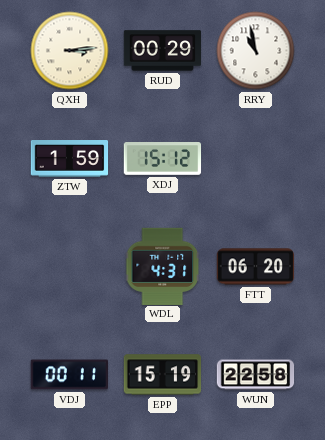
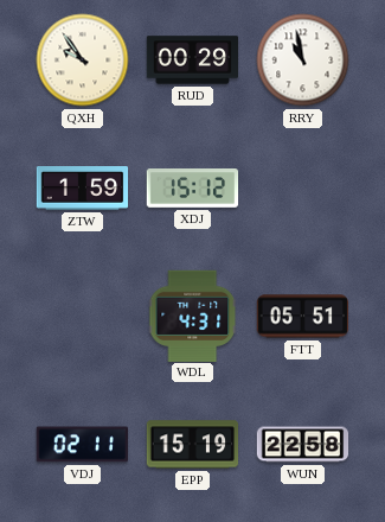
QXH: 3:14 -> 9:54 (83, 61)
FTT: 06:20 -> 05:51 (303, 317)
VDJ: 00:11 -> 02:11 (82, 445)
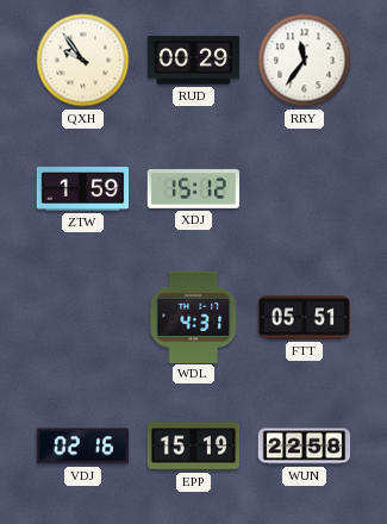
RRY: 10:58 -> 11:36 (305, 61)
VDJ: 02:11 -> 02:16 (82, 447)
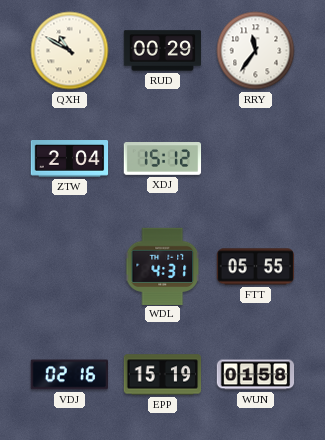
QXH: 9:54 -> 10:50 (70, 51)
ZTW: 1:59 -> 2:04 (70, 159)
FTT: 05:51 -> 05:55 (256, 267)
WUN: 22:58 -> 01:58 (256, 375)
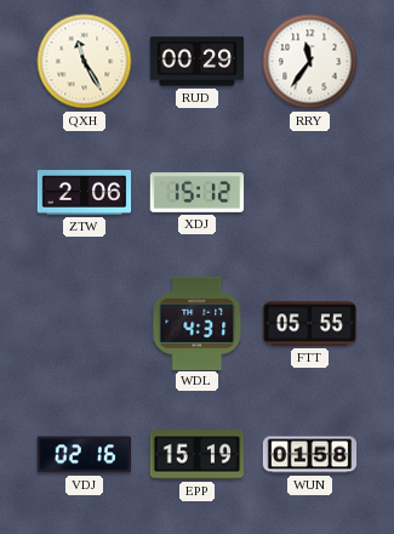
QXH: 10:50 -> 11:25 (85, 62)
ZTW: 2:04 -> 2:06 (85, 193)
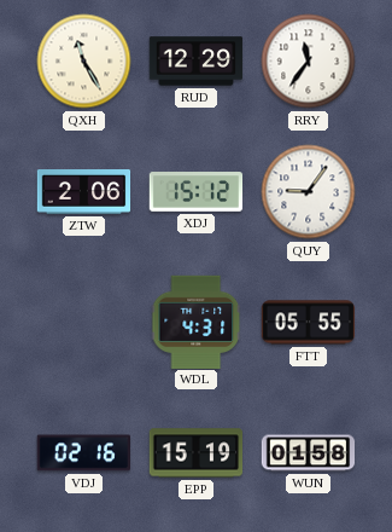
RUD: 00:29 -> 12:29 (197, 62)
QUY: none -> 9:06 (309, 192)
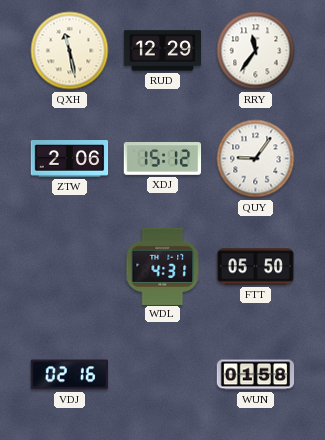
QXH: 11:25 -> 11:28 (70, 51)
FTT: 05:55 -> 05:50 (256, 267)
EPP: 15:19 -> none (197, 453)
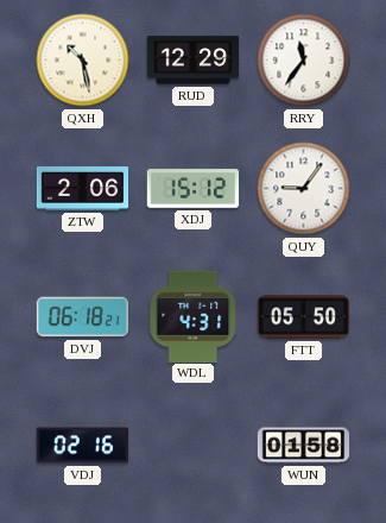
QXH: 11:28 -> 10:28 (83, 61)
DVJ: none -> 06:18 (82, 317)
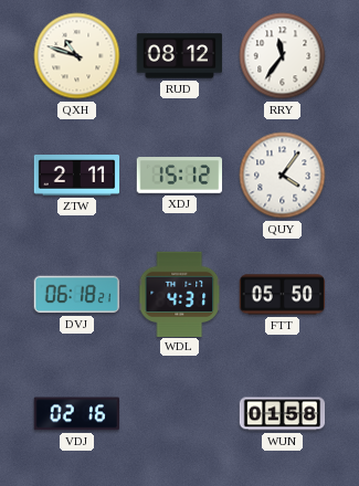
QXH: 10:28 -> 10:48 (77, 56)
RUD: 12:29 -> 08:12 (180, 56)
ZTW: 2:06 -> 2:11 (77, 176)
QUY: 9:06 -> 4:06 (283, 176)
